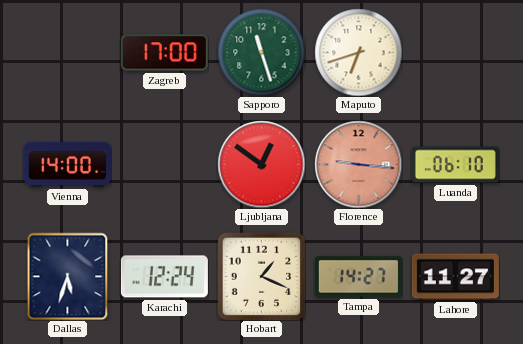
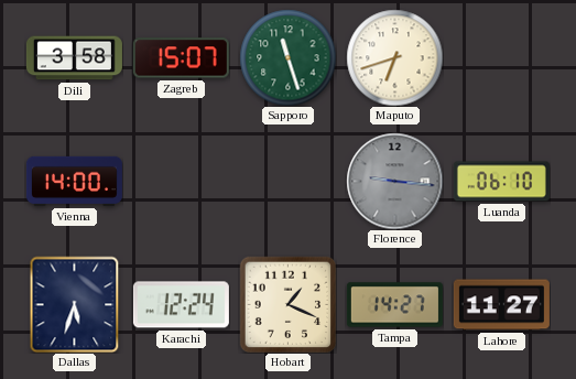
Dili: none -> 3:58 (74, 58)
Zagreb: 17:00 -> 15:07 (181, 58)
Ljubljana: 12:51 -> none (261, 164)
Florence dial: salmon -> grey (394, 181)
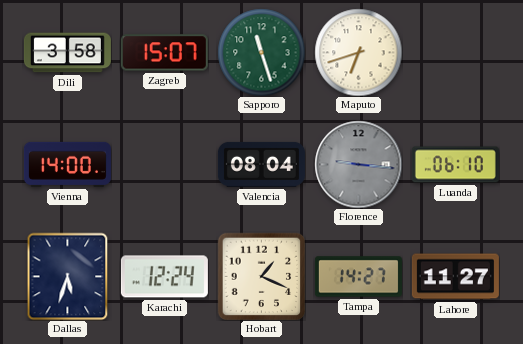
Valencia: none -> 08:04 (261, 164)
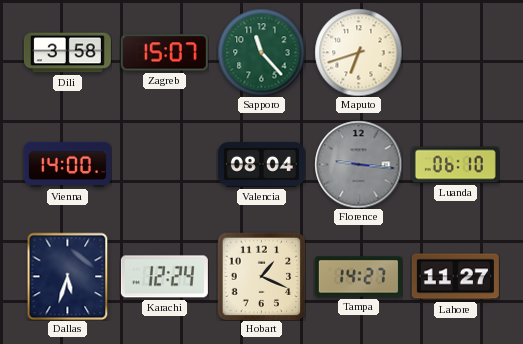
Sapporo: 11:27 -> 11:23 (261, 52)
